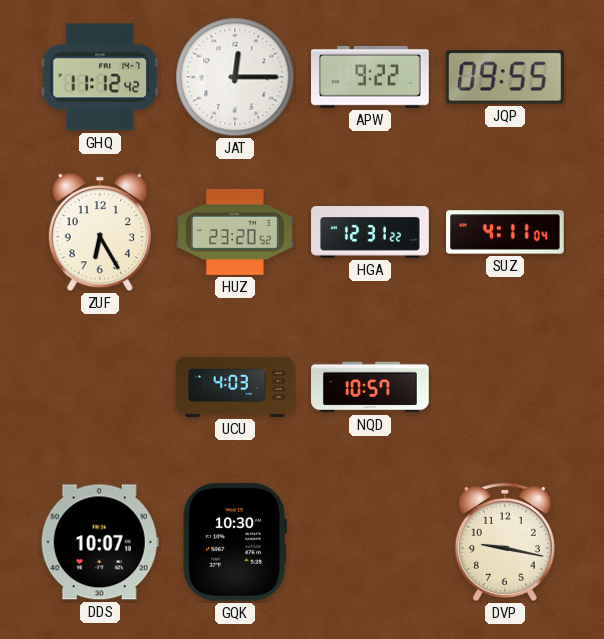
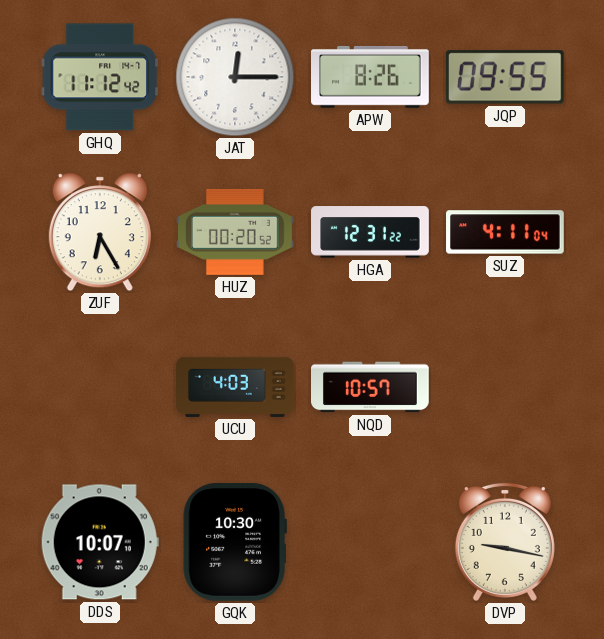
APW: 9:22 -> 8:26 (370, 77)
HUZ: 23:20 -> 00:20 (236, 232)
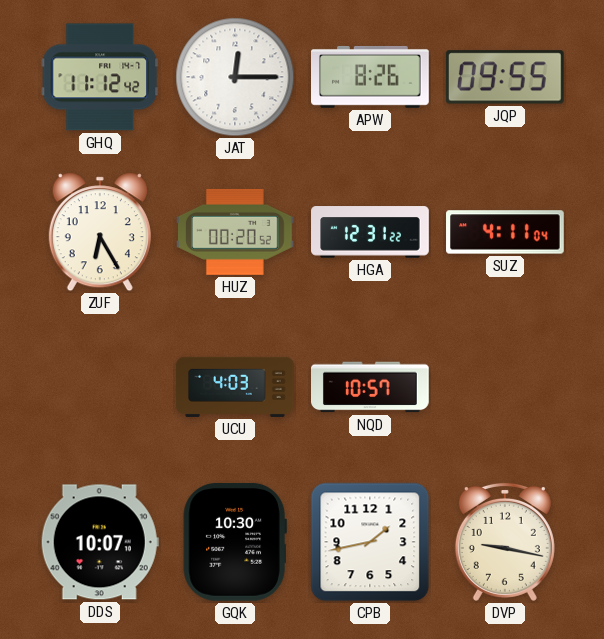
CPB: none -> 1:43 (370, 542)
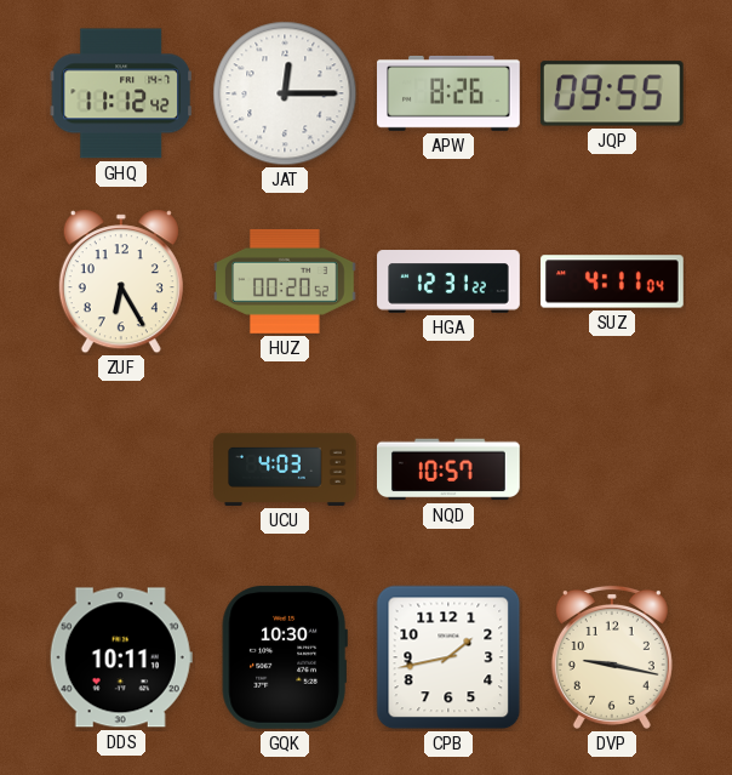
DDS: 10:07 -> 10:11 (121, 657)
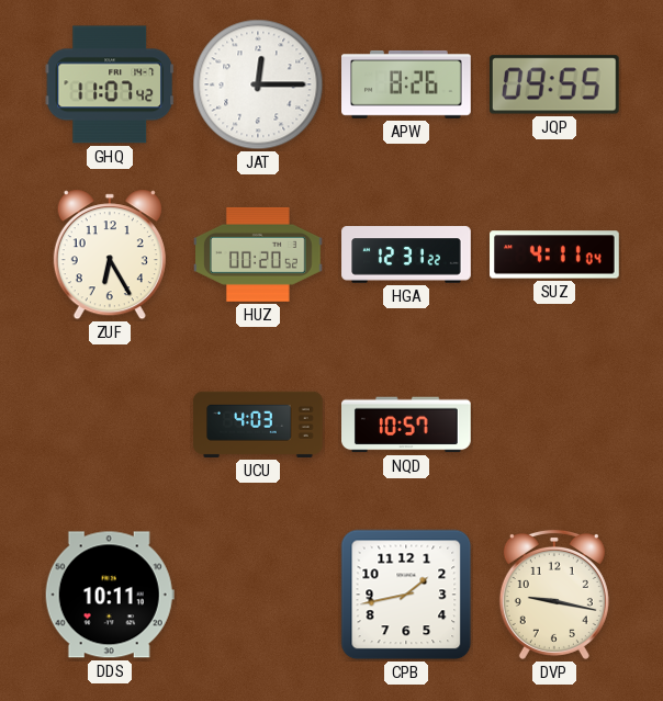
GHQ: 11:12 -> 11:07 (110, 84)
GQK: 10:30 -> none (285, 657)
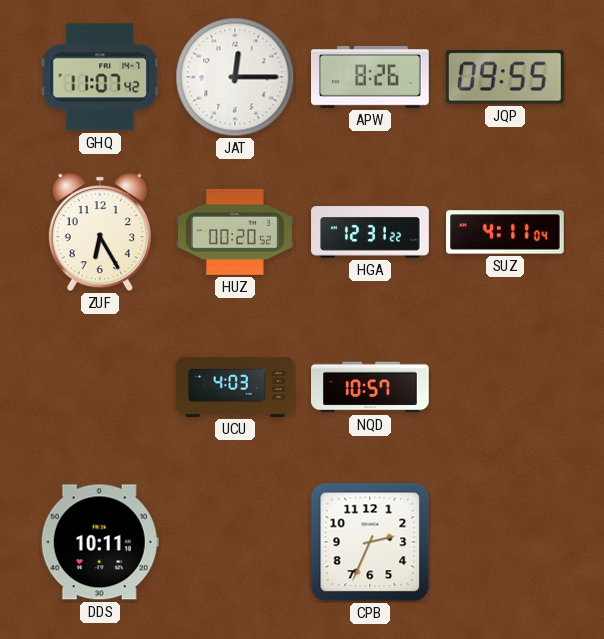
CPB: 1:43 -> 2:34 (370, 542)
DVP: 9:17 -> none (554, 595)
